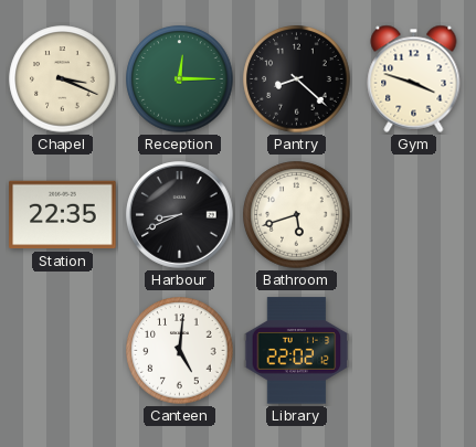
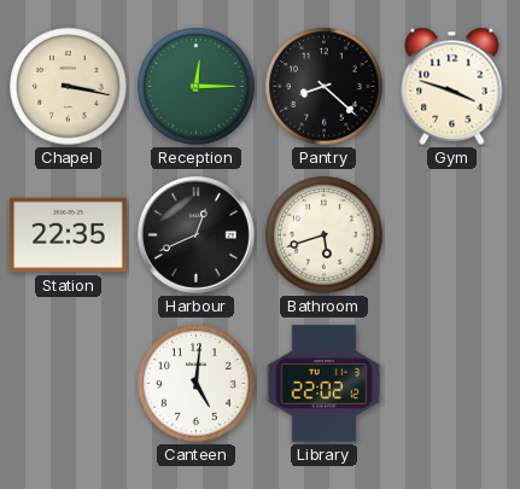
Chapel: 3:19 -> 3:17 (69, 87)
Harbour: 8:41 -> 12:41 (197, 235)
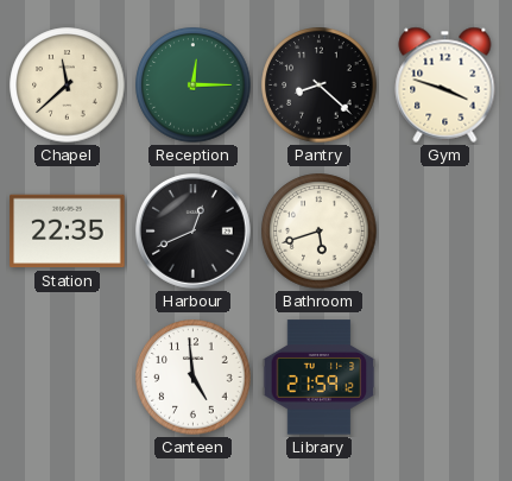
Chapel: 3:17 -> 11:38 (68, 86)
Canteen: 5:01 -> 4:59 (194, 378)
Library: 22:02 -> 21:59 (320, 378)
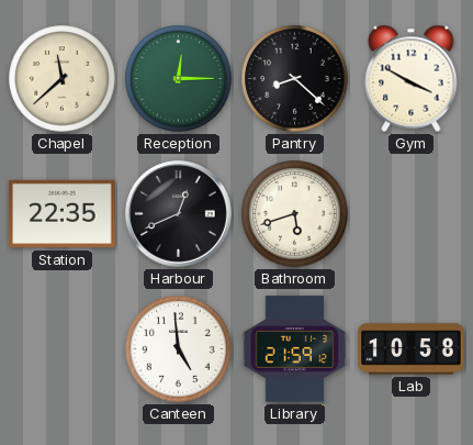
Gym: 3:48 -> 3:50 (412, 78)
Lab: none -> 10:58 (412, 349)
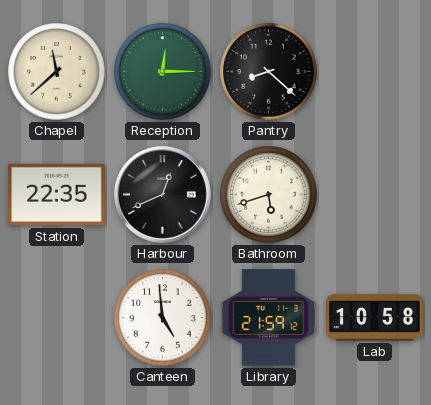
Gym: 3:50 -> none (412, 78)
